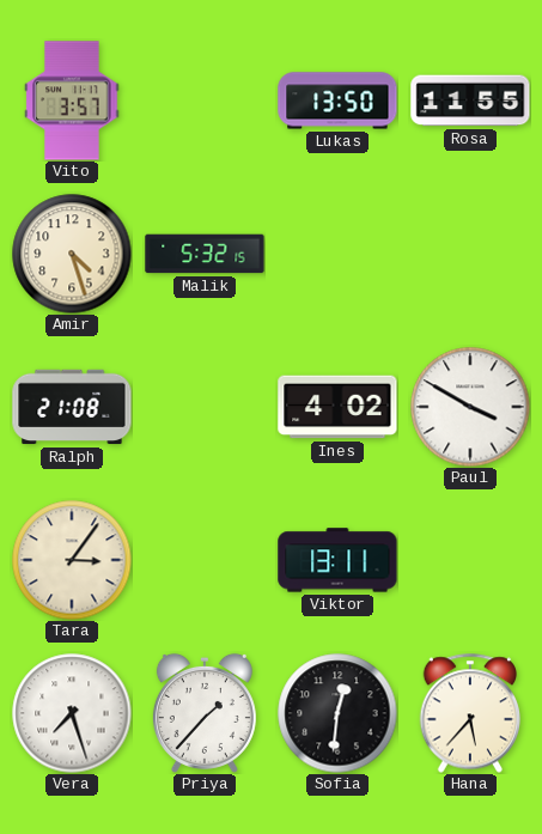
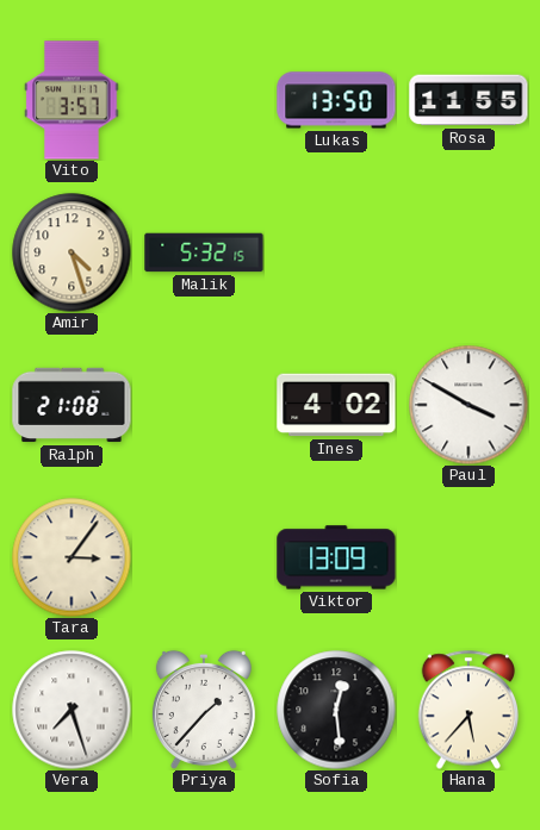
Viktor: 13:11 -> 13:09 (336, 557)
Sofia: 12:31 -> 12:29 (336, 710)
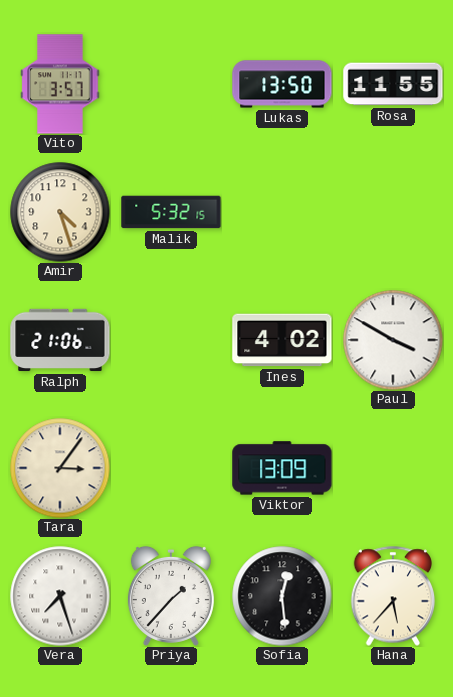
Ralph: 21:08 -> 21:06 (60, 340)
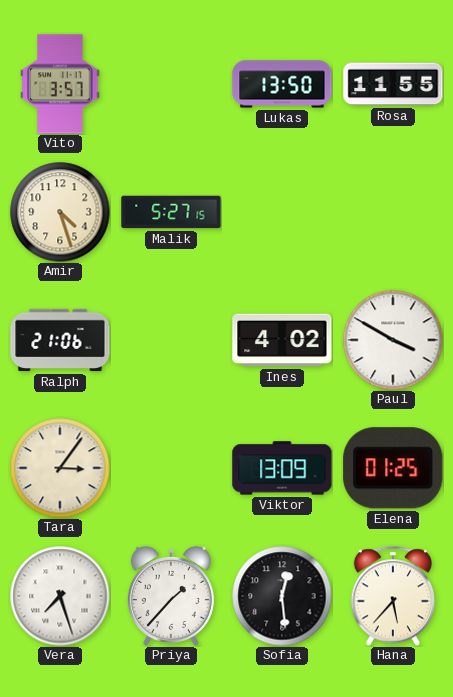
Malik: 5:32 -> 5:27 (171, 212)
Elena: none -> 01:25 (393, 468)
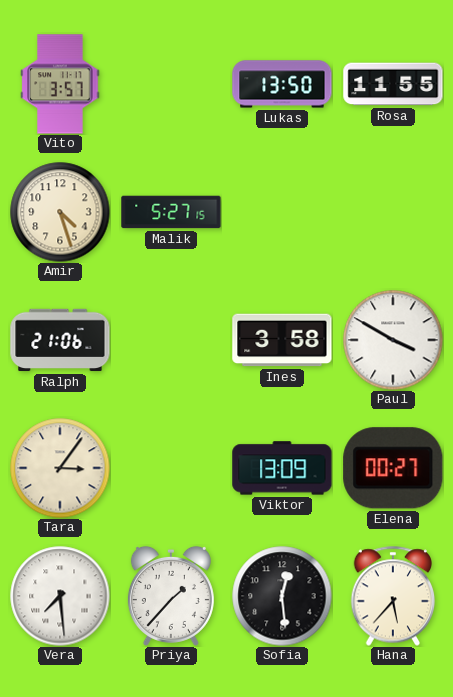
Ines: 4:02 -> 3:58 (282, 340)
Elena: 01:25 -> 00:27 (393, 468)
Vera: 7:27 -> 7:29 (60, 596)
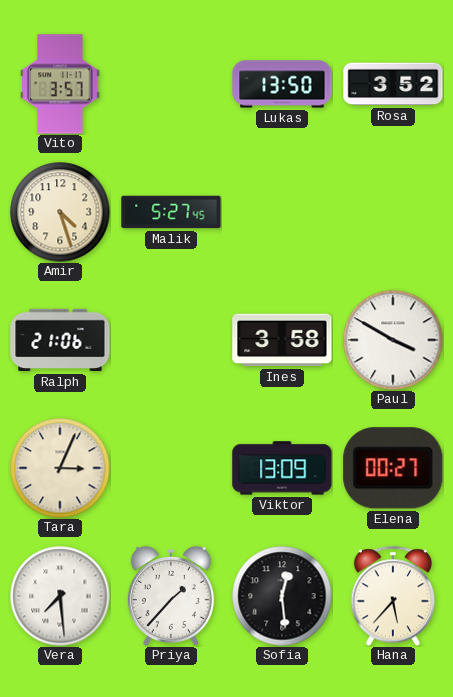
Rosa: 11:55 -> 3:52 (393, 84)
Malik: 5:27:15 -> 5:27:45 (171, 212)
Tara: 3:06 -> 3:04 (60, 468)
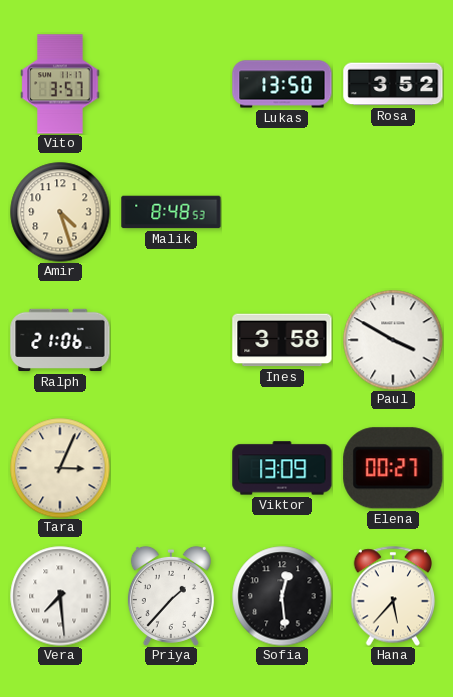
Malik: 5:27 -> 8:48 (171, 212)
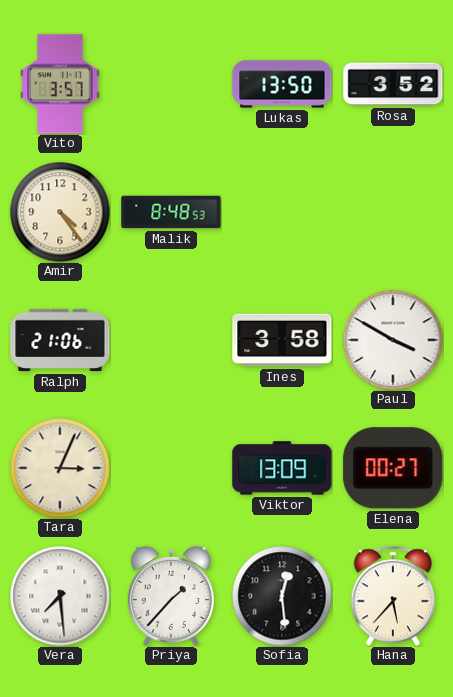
Amir: 4:27 -> 4:24 (60, 212)
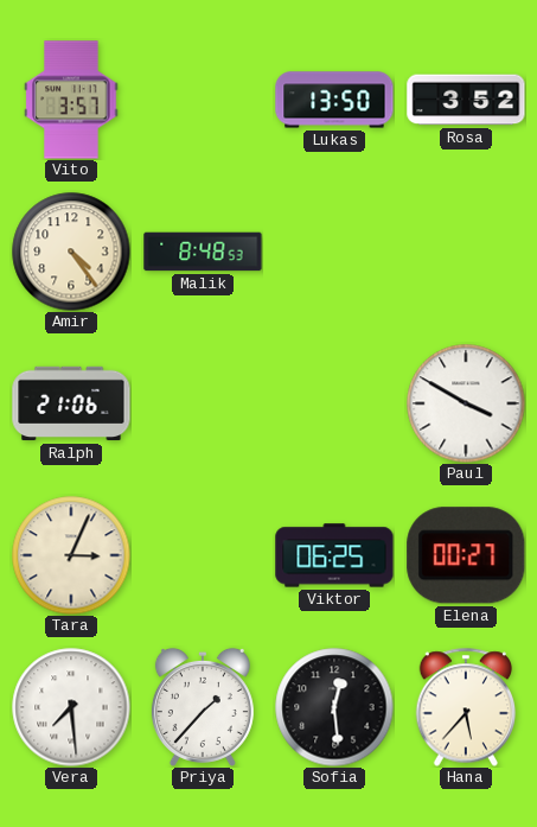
Ines: 3:58 -> none (282, 340)
Viktor: 13:09 -> 06:25 (334, 555)
